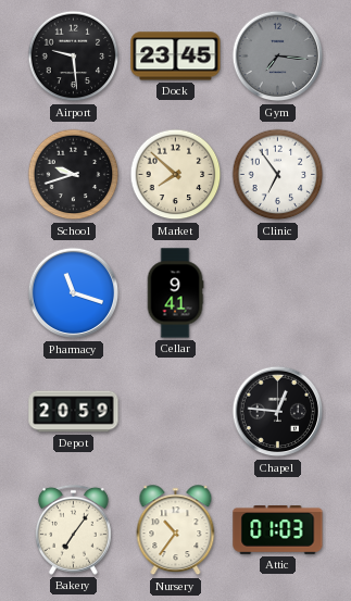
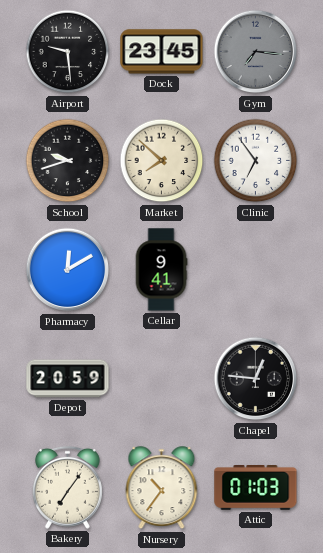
Pharmacy: 11:18 -> 12:10 (68, 270)
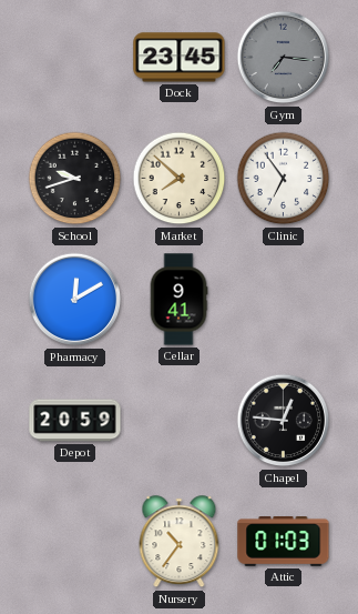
Airport: 9:29 -> none (68, 52)
Bakery: 7:06 -> none (67, 487)
